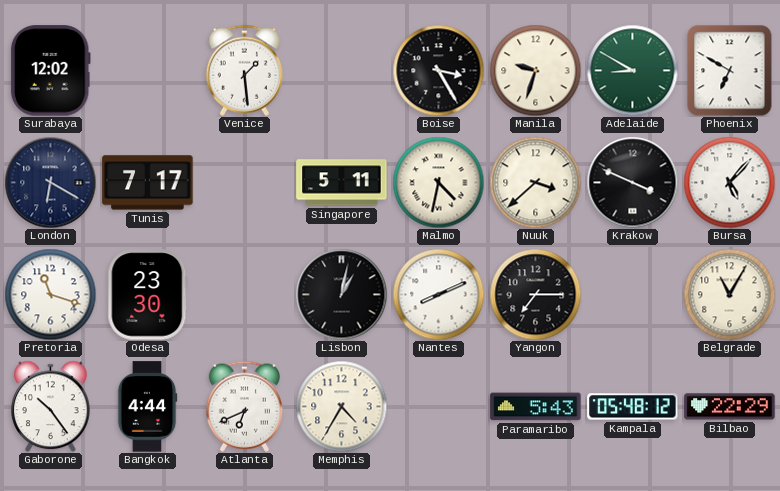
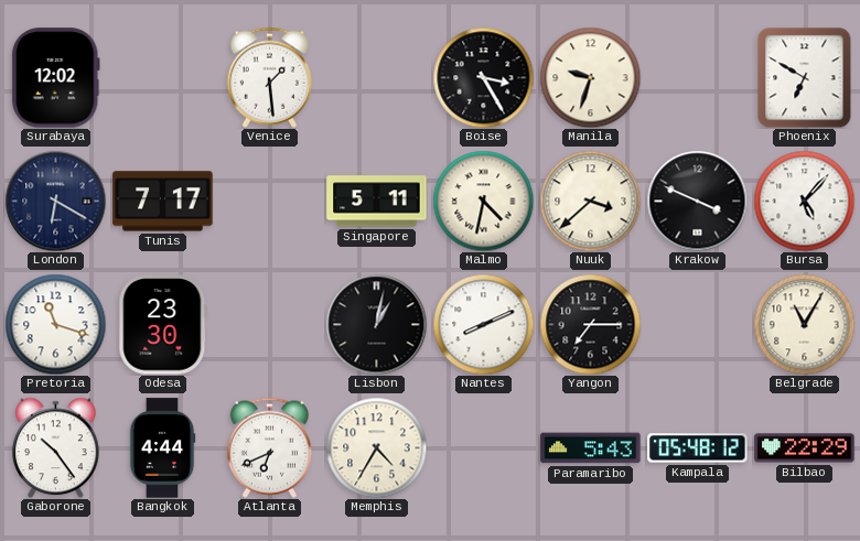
Adelaide: 8:50 -> none (632, 70)
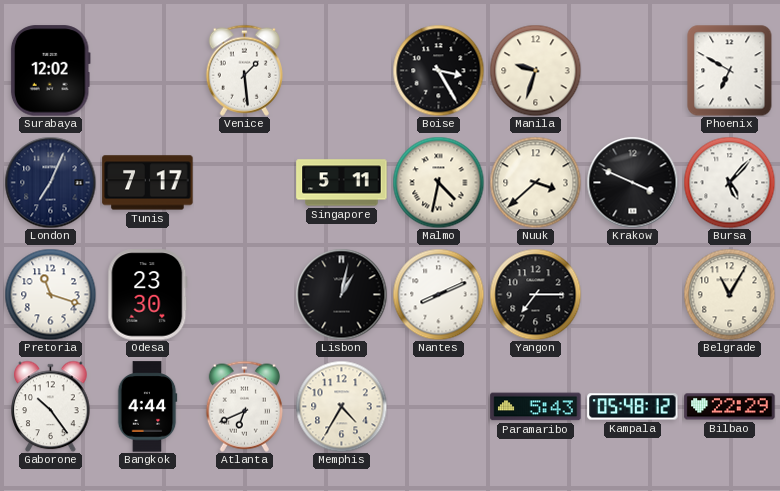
London: 6:20 -> 7:04 (50, 182)
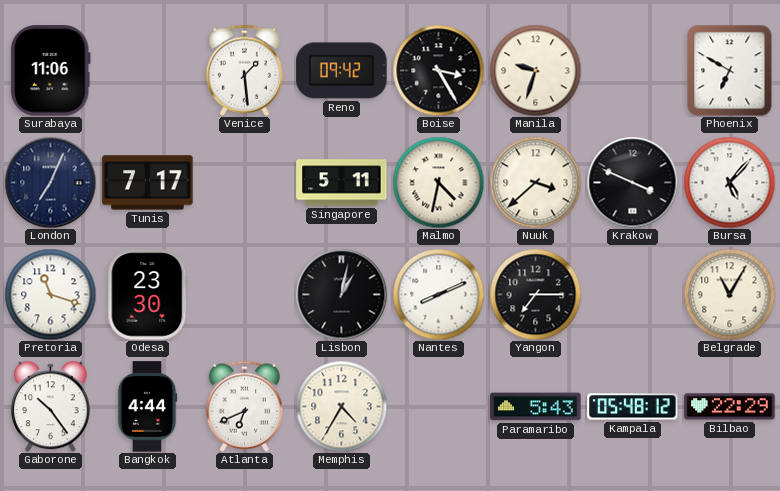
Surabaya: 12:02 -> 11:06 (50, 71)
Reno: none -> 09:42 (342, 71)
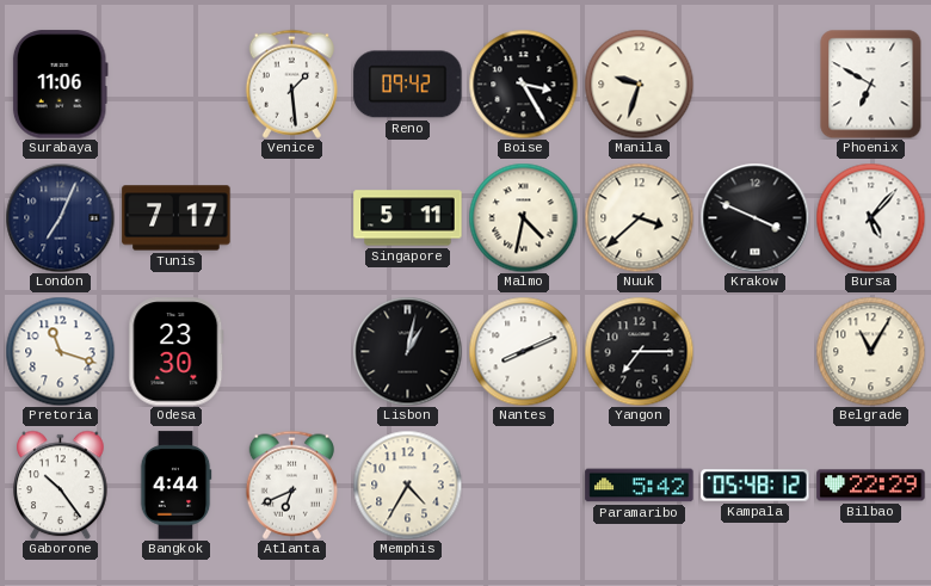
Paramaribo: 5:43 -> 5:42 (640, 486)
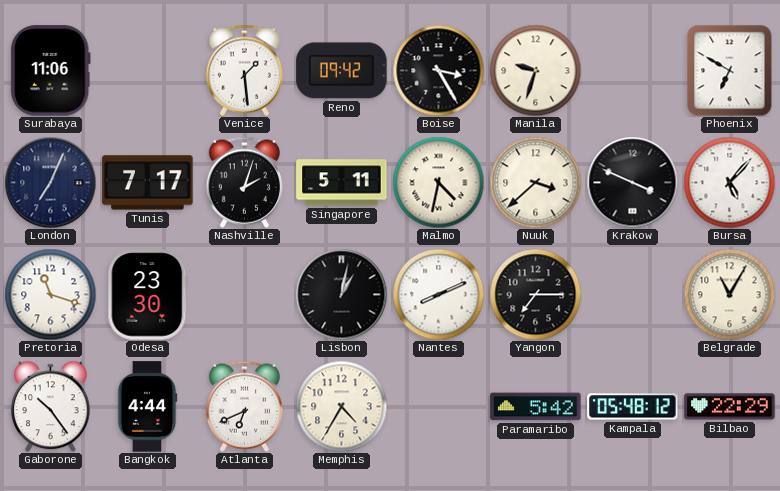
Nashville: none -> 2:03 (244, 182)
